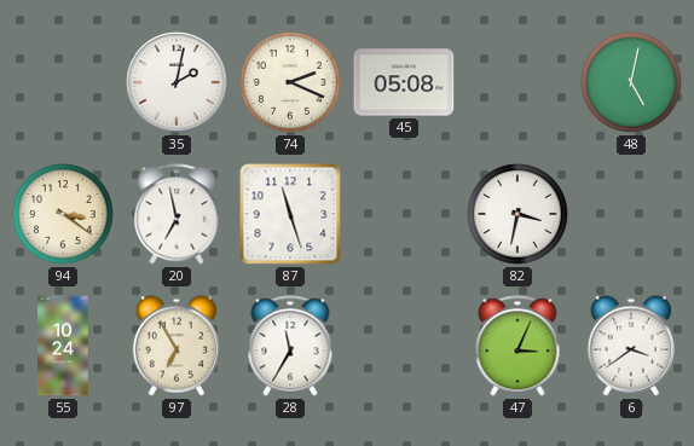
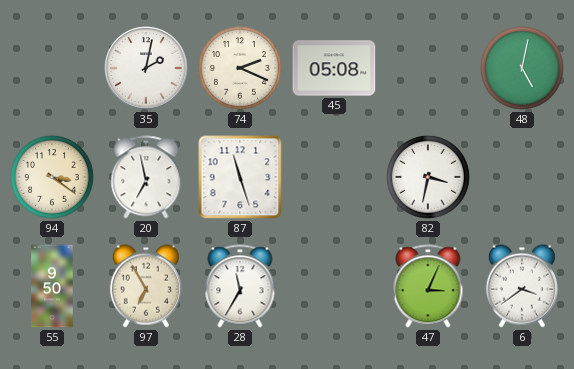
55: 10:24 -> 9:50 (52, 286)
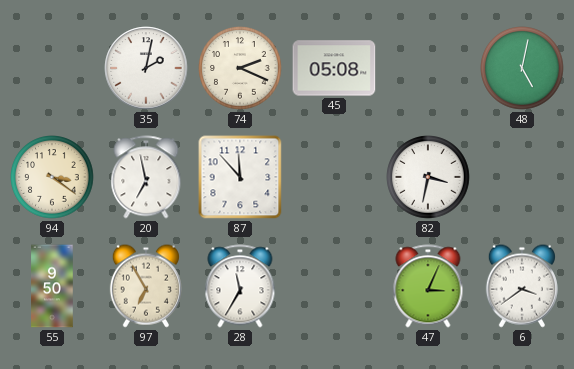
87: 11:27 -> 11:53 (240, 177)
